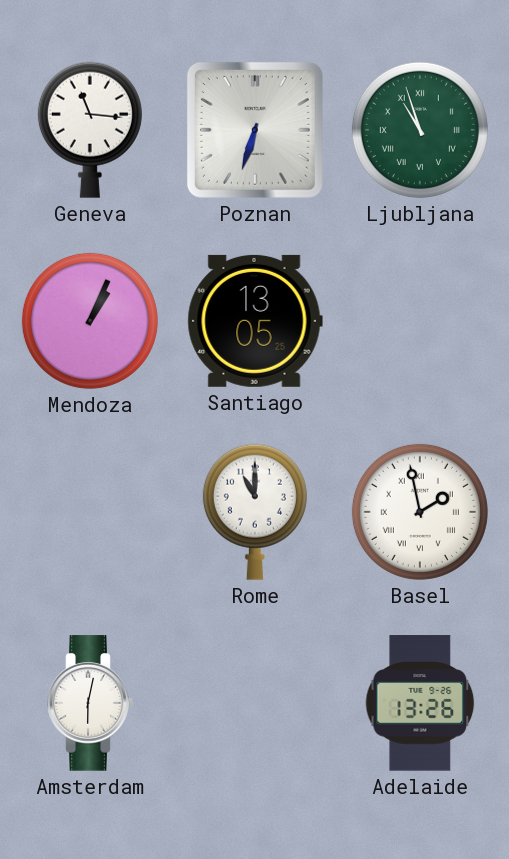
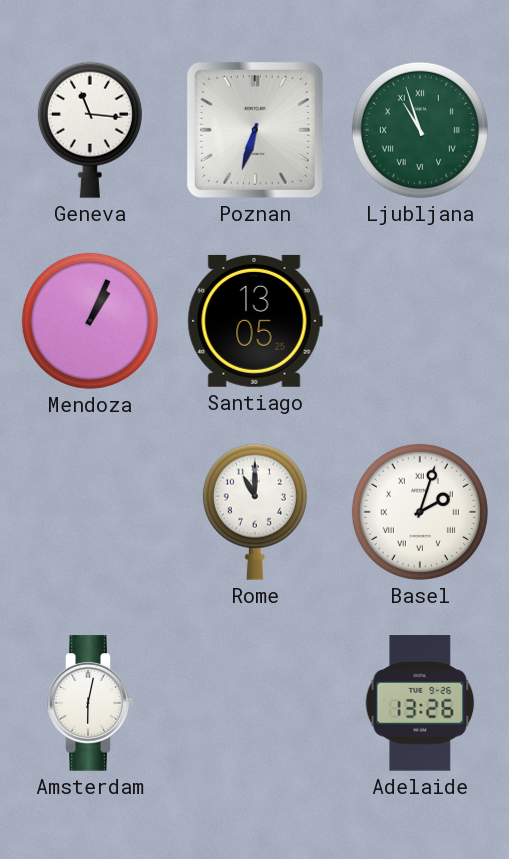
Basel: 1:58 -> 2:03 (420, 512)
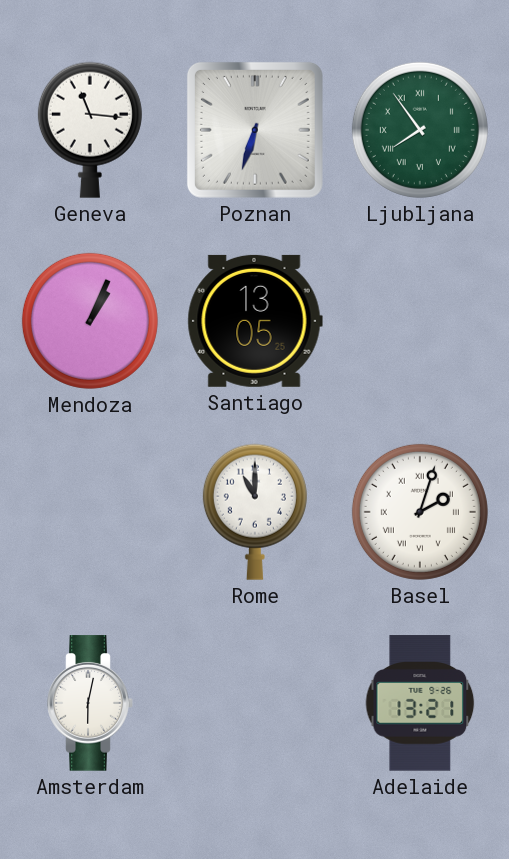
Ljubljana: 10:57 -> 7:54 (420, 130)
Adelaide: 13:26 -> 13:21 (420, 703)
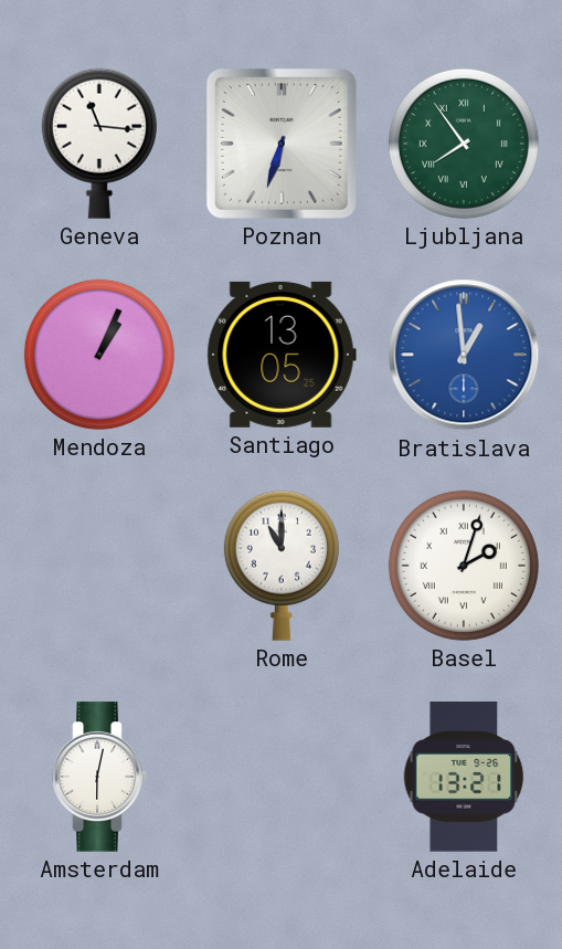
Bratislava: none -> 12:59 (464, 355)
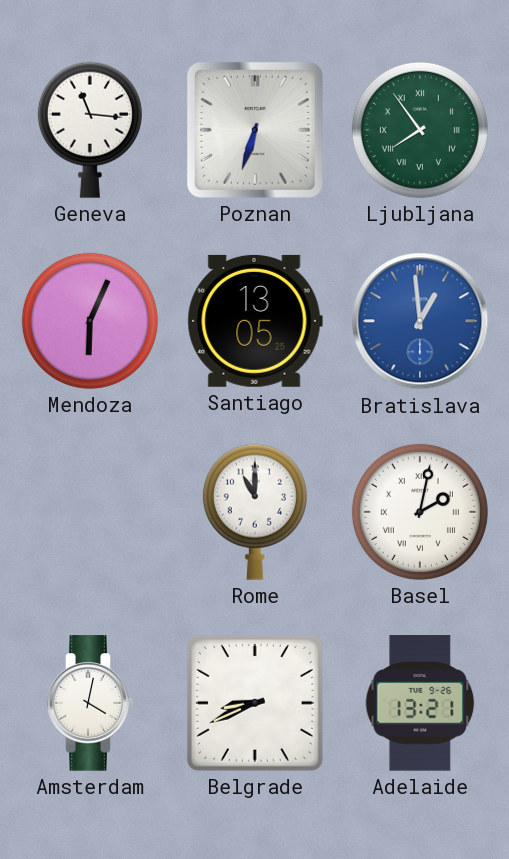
Mendoza: 1:04 -> 6:04 (90, 321)
Basel: 2:03 -> 2:02 (420, 512)
Amsterdam: 6:02 -> 4:02 (90, 703)
Belgrade: none -> 8:41 (255, 703)
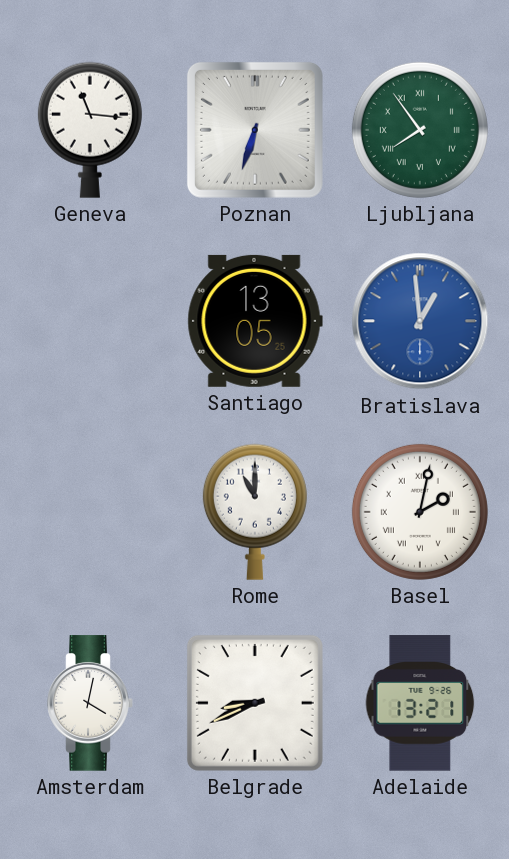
Mendoza: 6:04 -> none (90, 321)
